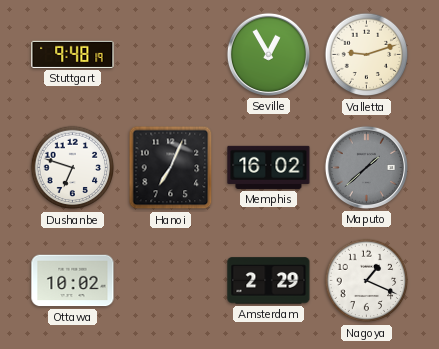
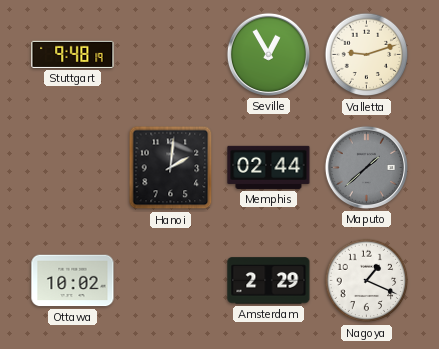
Dushanbe: 6:48 -> none (73, 168)
Hanoi: 7:04 -> 2:01 (171, 168)
Memphis: 16:02 -> 02:44 (269, 167)
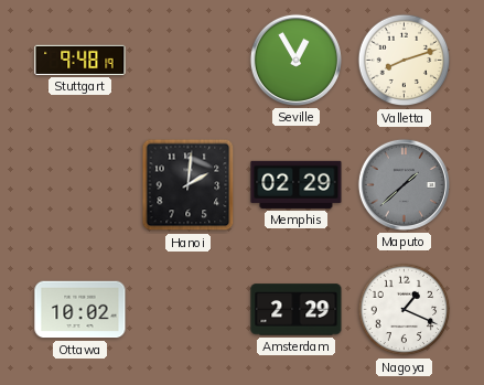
Valletta: 9:12 -> 8:12 (405, 61)
Memphis: 02:44 -> 02:29 (297, 184)
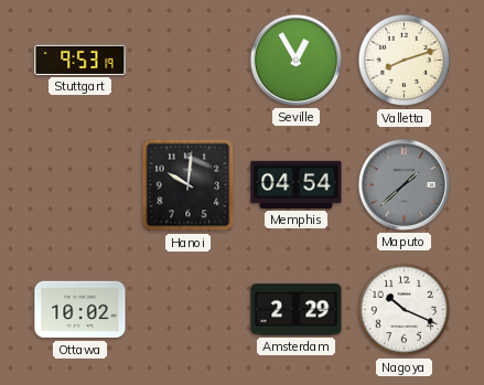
Stuttgart: 9:48 -> 9:53 (80, 60)
Hanoi: 2:01 -> 10:01 (189, 185)
Memphis: 02:29 -> 04:54 (297, 184)
Nagoya: 1:19 -> 10:19 (405, 310)
